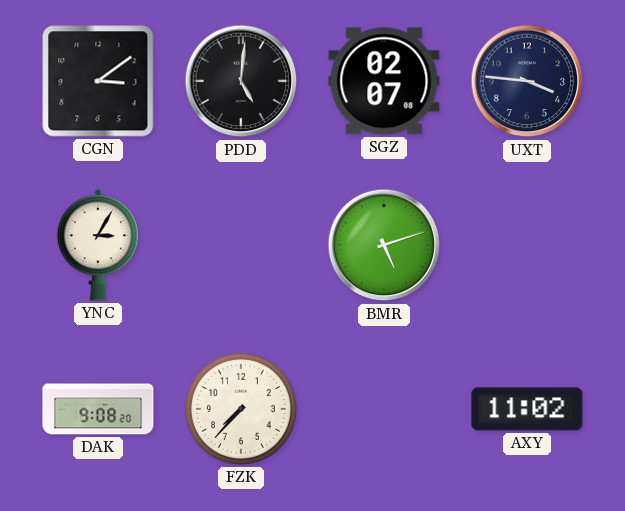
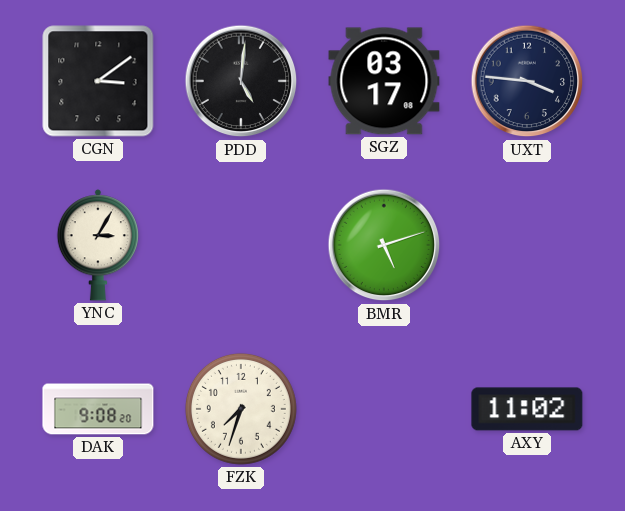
SGZ: 02:07 -> 03:17 (384, 81)
FZK: 7:37 -> 7:33 (241, 409)
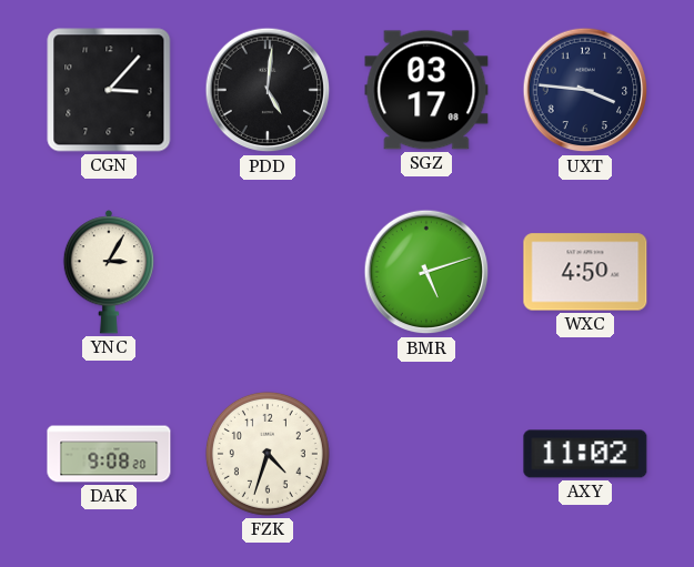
CGN: 3:09 -> 3:07 (109, 90)
WXC: none -> 4:50 (585, 272)
FZK: 7:33 -> 4:33 (268, 454)
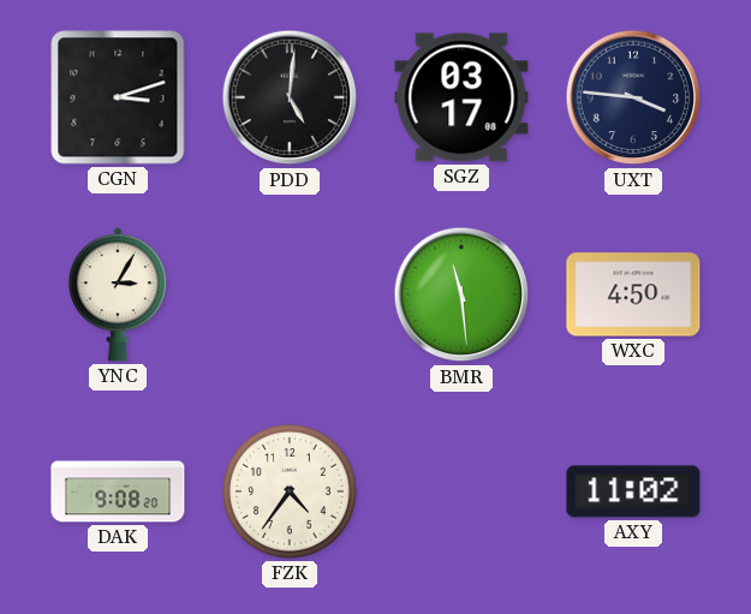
CGN: 3:07 -> 3:12 (118, 97)
BMR: 5:12 -> 11:29 (461, 294)
FZK: 4:33 -> 4:36 (290, 491)
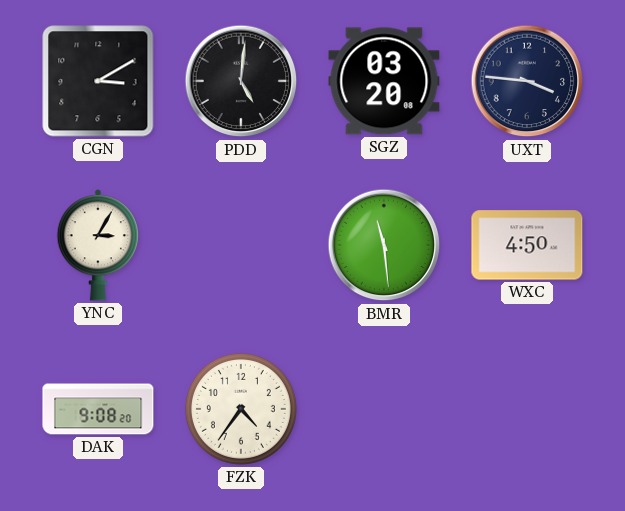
CGN: 3:12 -> 3:10 (98, 81)
SGZ: 03:17 -> 03:20 (384, 81)
AXY: 11:02 -> none (633, 491)
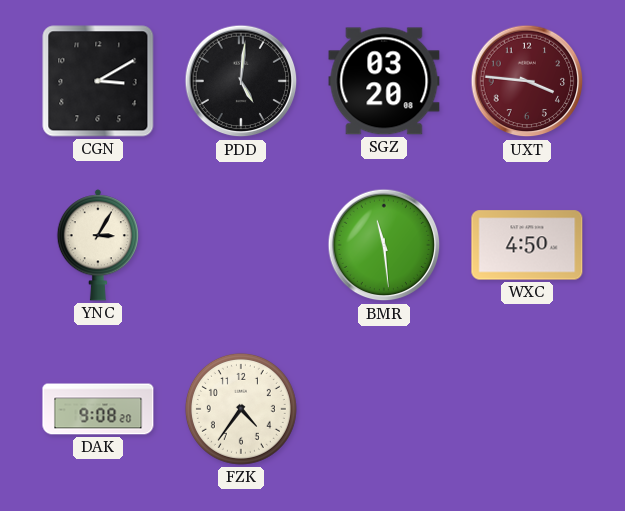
UXT dial: navy -> burgundy (527, 81)
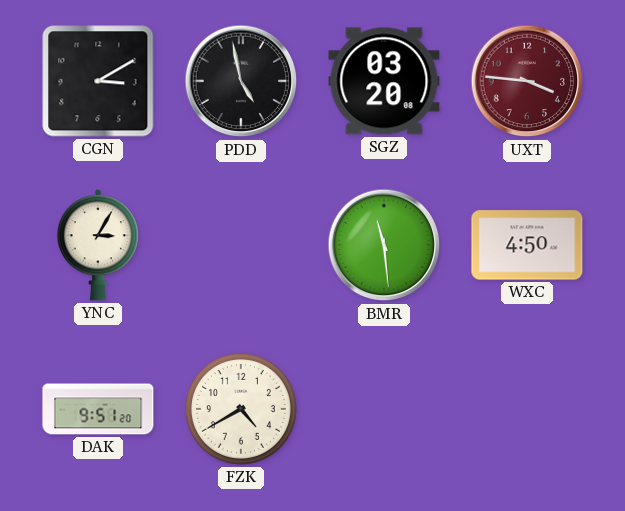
PDD: 5:01 -> 4:58 (241, 81)
DAK: 9:08 -> 9:51 (98, 409)
FZK: 4:36 -> 4:40 (241, 409)
